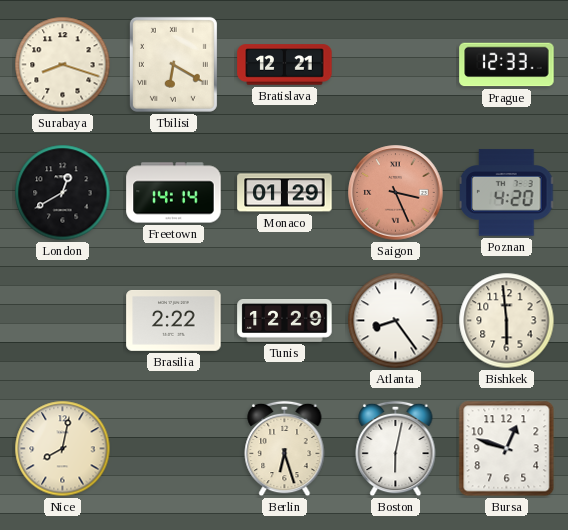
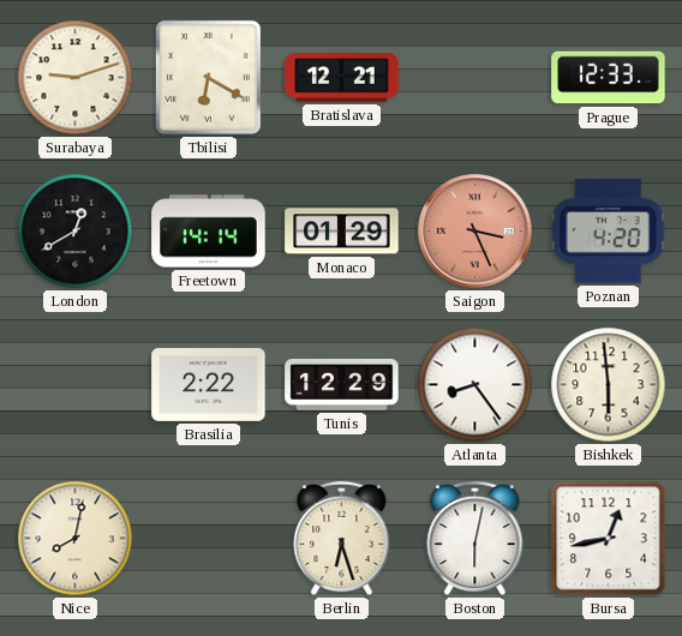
Surabaya: 8:18 -> 9:12 (76, 78)
Bursa: 12:48 -> 12:43 (609, 539)
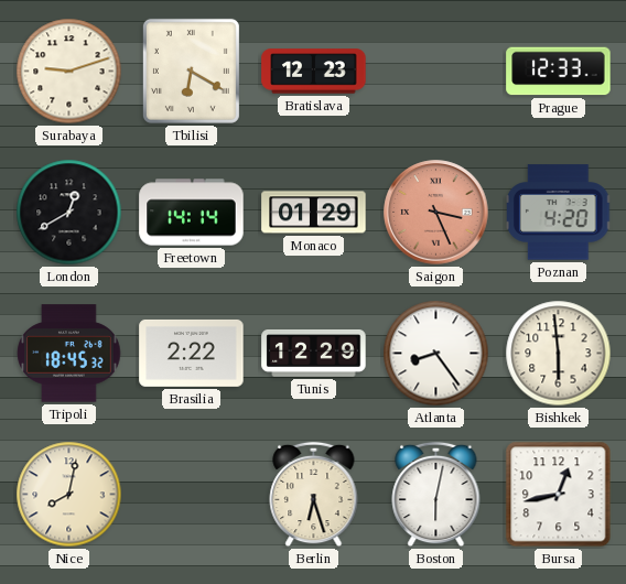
Bratislava: 12:21 -> 12:23 (314, 72)
Tripoli: none -> 18:45 (69, 354)
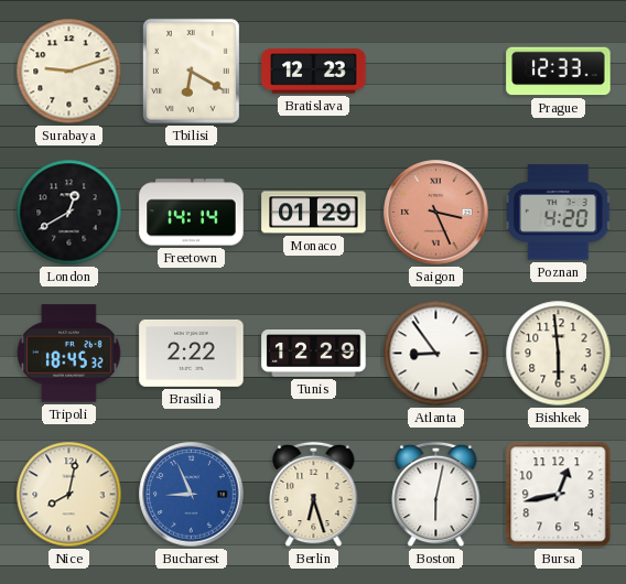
Atlanta: 8:24 -> 8:54 (436, 354)
Bucharest: none -> 8:56 (192, 495)
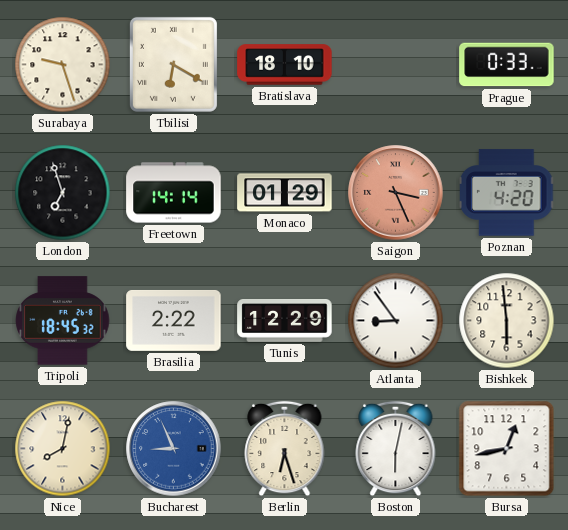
Surabaya: 9:12 -> 9:27 (63, 65)
Bratislava: 12:23 -> 18:10 (285, 65)
Prague: 12:33 -> 0:33 (507, 65)
London: 12:40 -> 6:57 (63, 193)
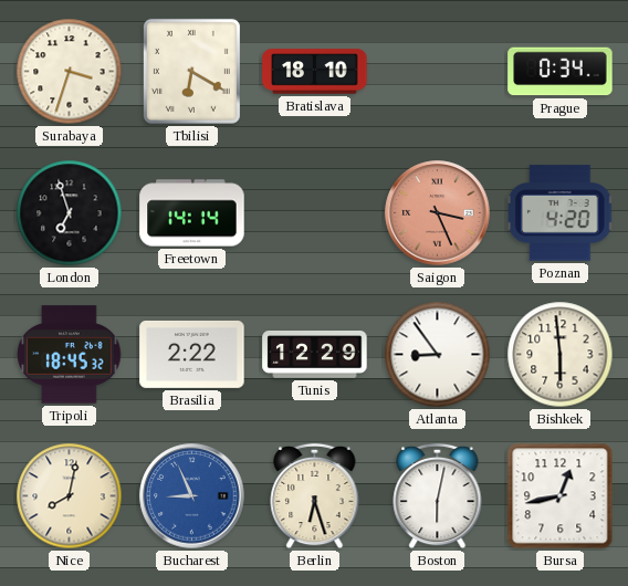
Surabaya: 9:27 -> 3:33 (70, 72)
Prague: 0:33 -> 0:34 (561, 72)
Monaco: 01:29 -> none (285, 193)
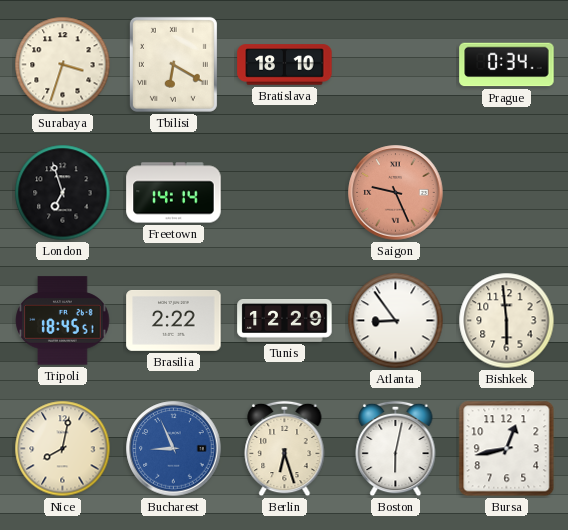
Saigon: 3:26 -> 9:26 (396, 193)
Poznan: 4:20 -> none (562, 213)
Tripoli: 18:45:32 -> 18:45:51 (63, 321)
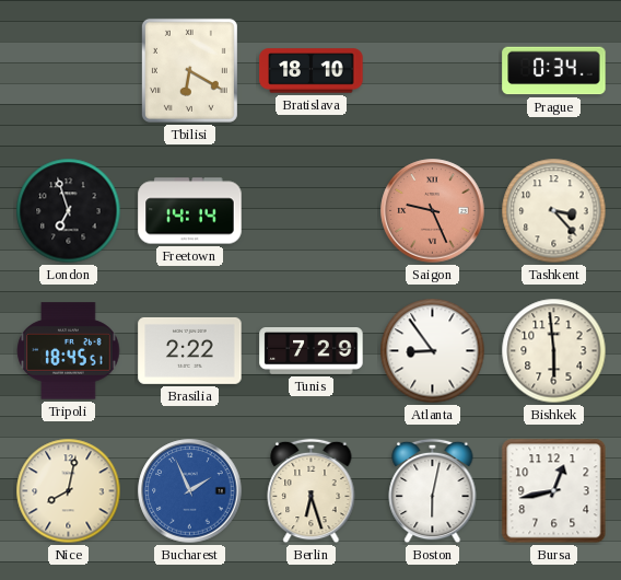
Surabaya: 3:33 -> none (63, 65)
Tashkent: none -> 3:23 (554, 211)
Tunis: 12:29 -> 7:29 (312, 351)
Bucharest: 8:56 -> 1:56 (190, 491)
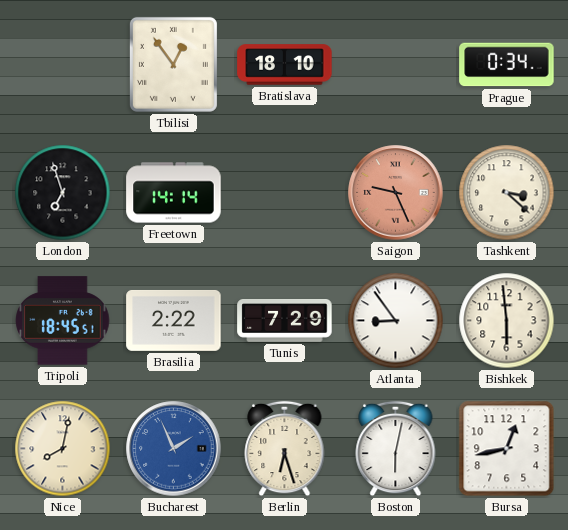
Tbilisi: 6:20 -> 12:54 (173, 64)
Tashkent: 3:23 -> 3:22 (507, 193)
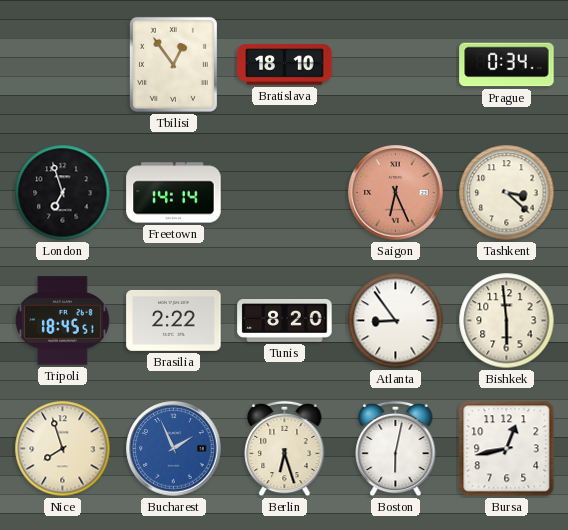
Saigon: 9:26 -> 6:26 (396, 193)
Tunis: 7:29 -> 8:20 (285, 321)
Nice: 8:02 -> 7:57 (63, 449)
